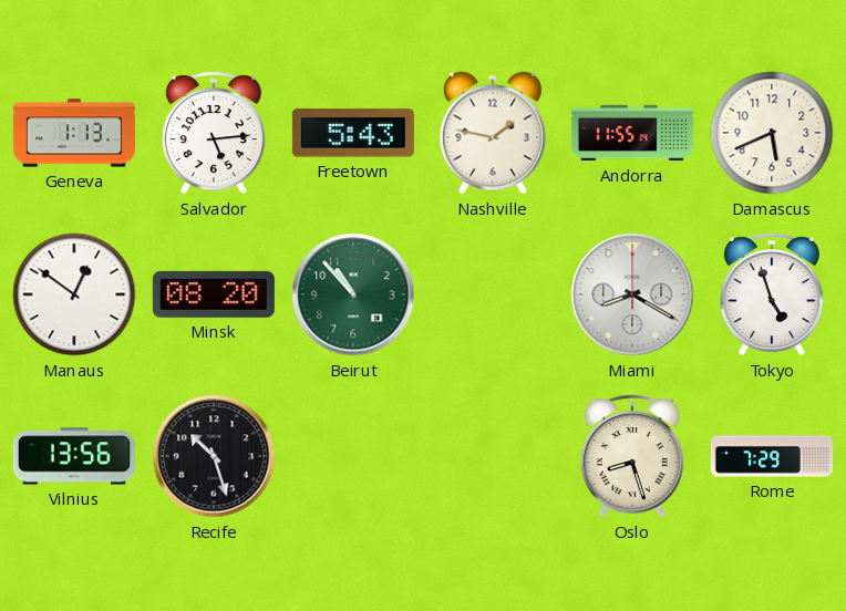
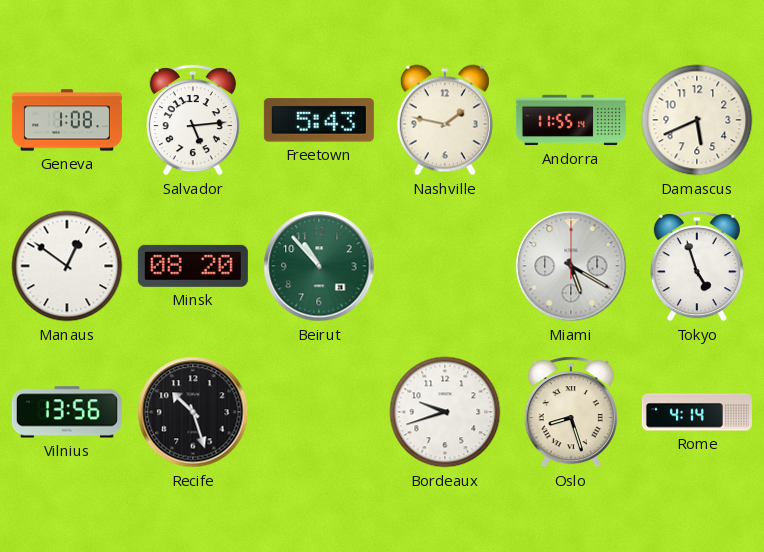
Geneva: 1:13 -> 1:08 (67, 120)
Miami: 8:20 -> 5:20 (571, 266)
Bordeaux: none -> 9:42 (445, 412)
Rome: 7:29 -> 4:14 (697, 412)
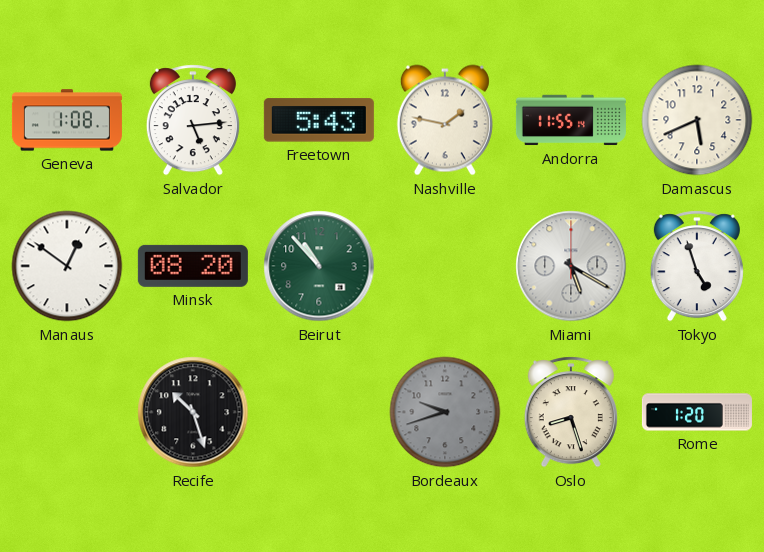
Vilnius: 13:56 -> none (67, 412)
Bordeaux dial: white -> grey (445, 412)
Rome: 4:14 -> 1:20 (697, 412)
